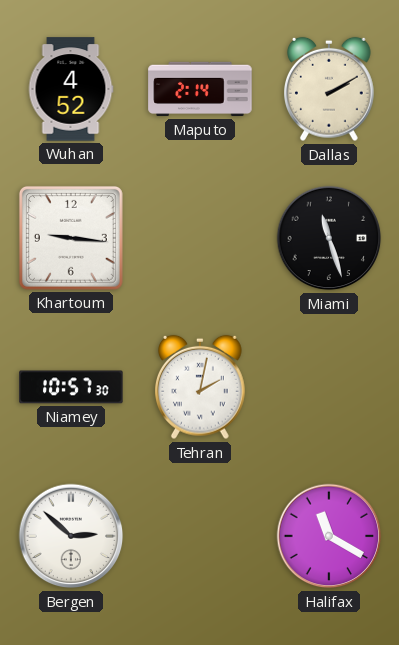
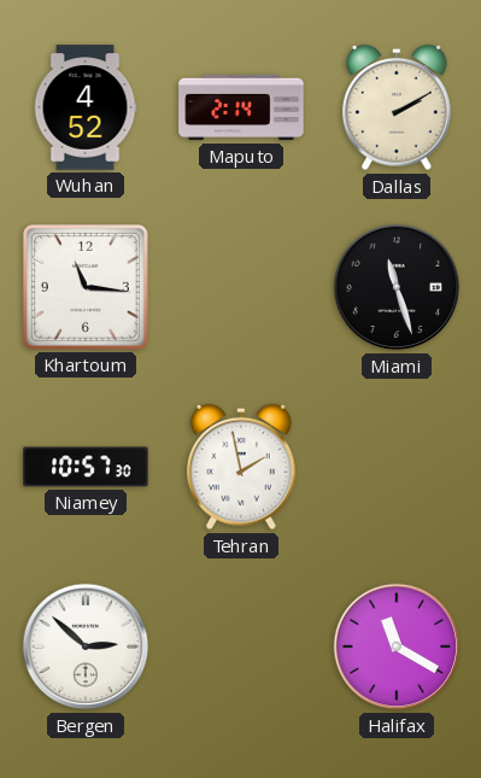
Khartoum: 9:16 -> 11:16 (86, 287)
Tehran: 2:02 -> 1:58 (242, 467)
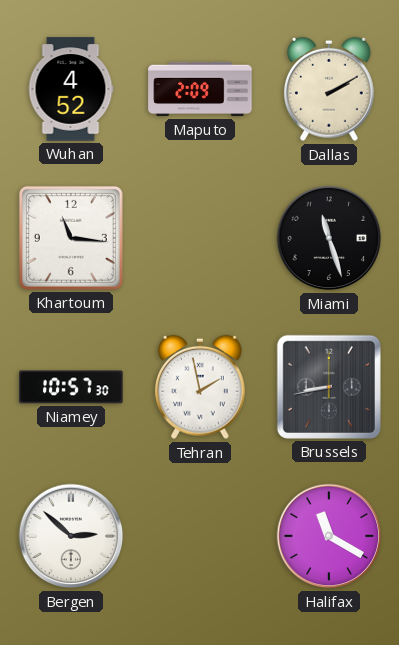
Maputo: 2:14 -> 2:09 (200, 89)
Brussels: none -> 8:43 (329, 387)
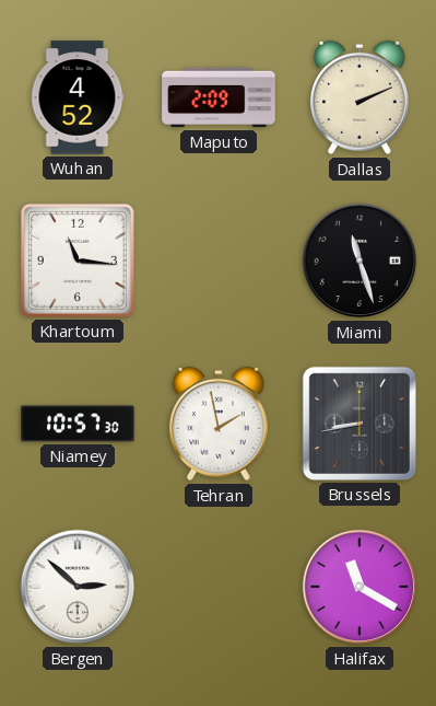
Dallas: 2:10 -> 2:11 (361, 97)
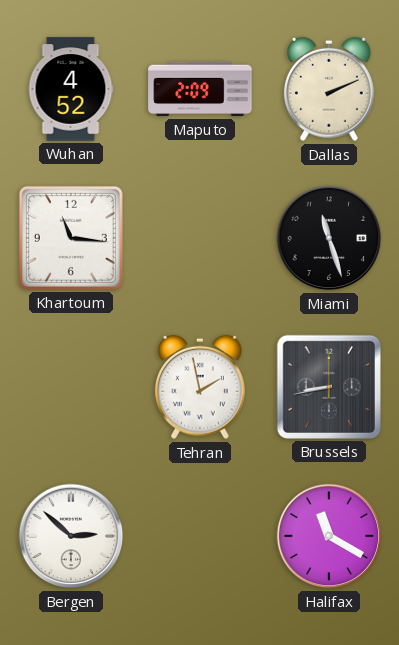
Niamey: 10:57 -> none (78, 424)
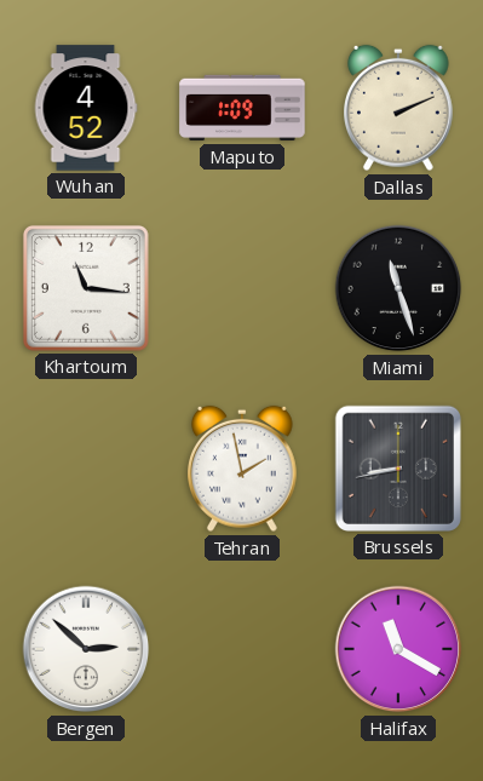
Maputo: 2:09 -> 1:09 (242, 108)
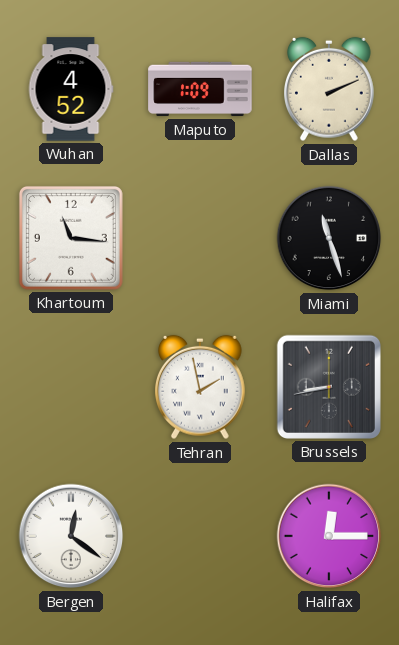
Bergen: 2:52 -> 12:21 (71, 536)
Halifax: 11:20 -> 12:15 (329, 536)
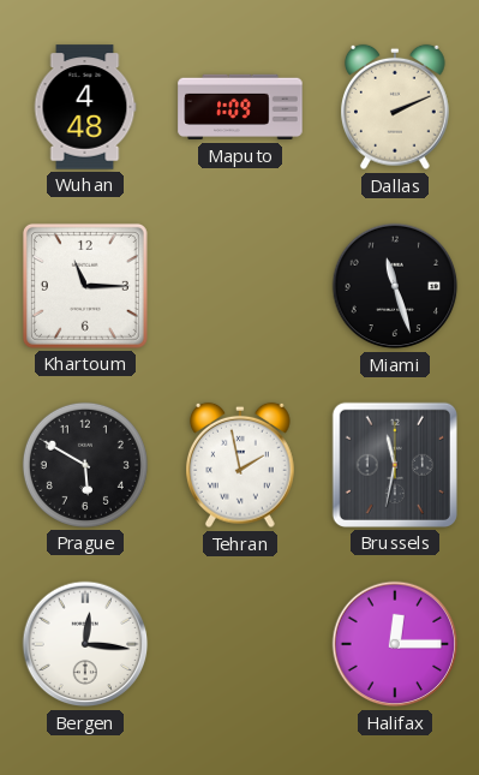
Wuhan: 4:52 -> 4:48 (85, 107)
Khartoum: 11:16 -> 11:15 (85, 286)
Prague: none -> 5:50 (85, 465)
Brussels: 8:43 -> 11:32 (395, 465)
Bergen: 12:21 -> 12:16 (85, 644)
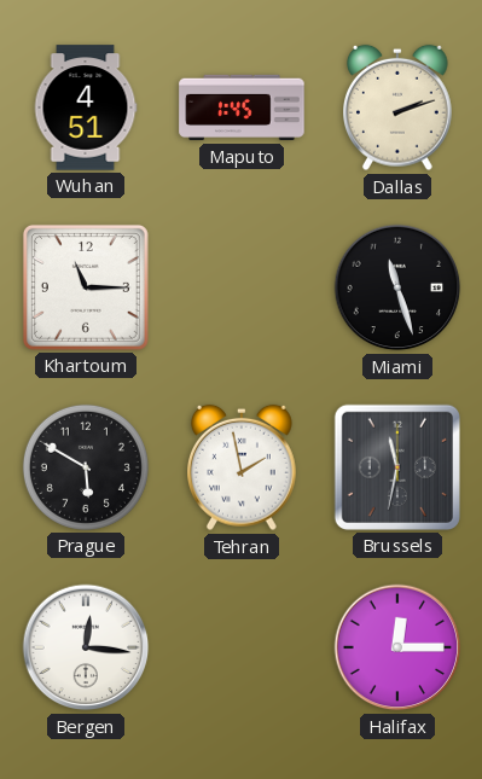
Wuhan: 4:48 -> 4:51 (86, 107)
Maputo: 1:09 -> 1:45 (242, 107)
Dallas: 2:11 -> 2:12 (399, 107)
